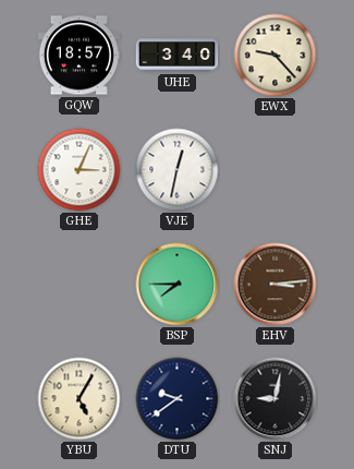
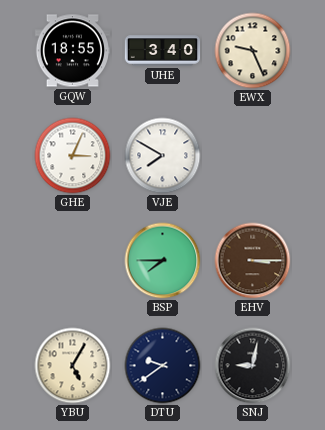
GQW: 18:57 -> 18:55 (72, 51)
EWX: 9:23 -> 9:26 (253, 51)
VJE: 12:32 -> 7:50 (163, 156)
EHV: 3:14 -> 3:15 (253, 261)
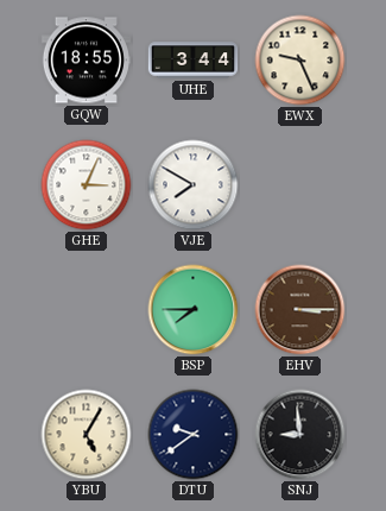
UHE: 3:40 -> 3:44 (194, 61)
SNJ: 9:02 -> 8:59 (300, 435)
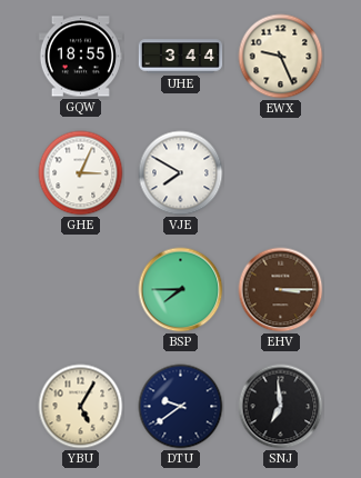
SNJ: 8:59 -> 6:59 (281, 407)
